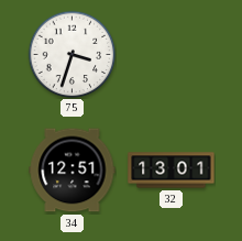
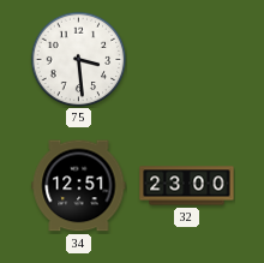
75: 3:33 -> 3:29 (78, 59)
32: 13:01 -> 23:00 (187, 186)
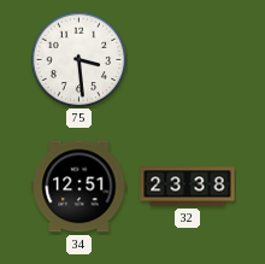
32: 23:00 -> 23:38 (188, 187)
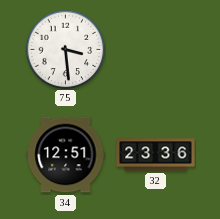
32: 23:38 -> 23:36 (156, 155)
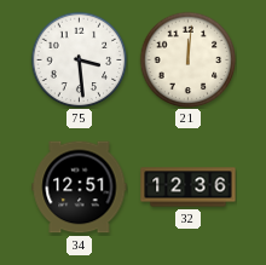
21: none -> 12:01 (187, 59)
32: 23:36 -> 12:36 (189, 188)
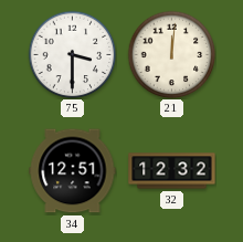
75: 3:29 -> 3:30 (72, 54)
32: 12:36 -> 12:32 (172, 171)
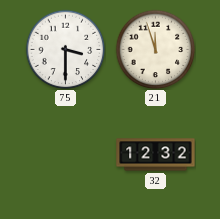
21: 12:01 -> 11:57 (155, 49)
34: 12:51 -> none (73, 171)
